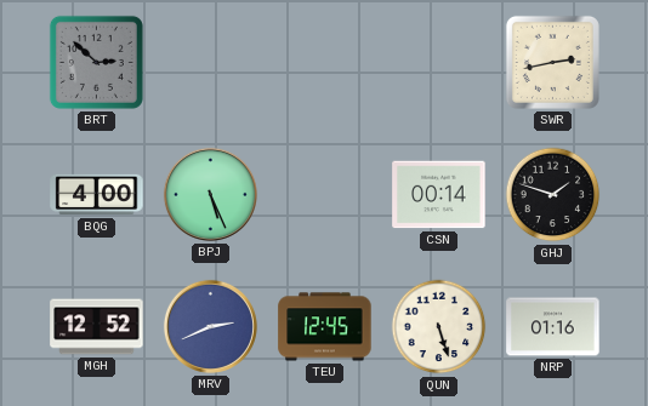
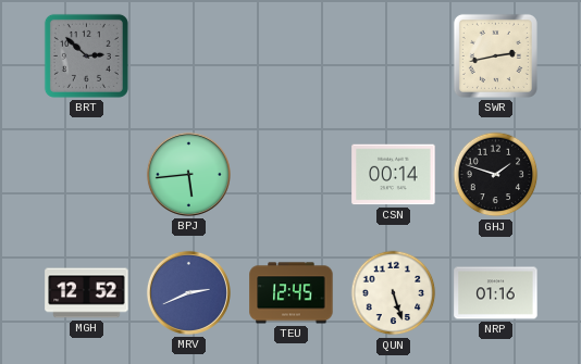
BQG: 4:00 -> none (97, 195)
BPJ: 5:26 -> 5:44 (188, 174)
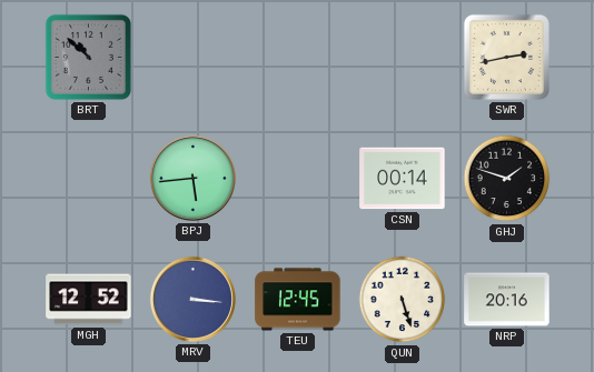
BRT: 2:52 -> 10:52 (88, 57)
MRV: 2:41 -> 3:16 (192, 299)
NRP: 01:16 -> 20:16 (507, 300)
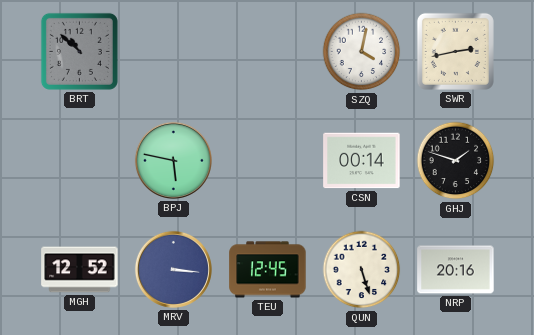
SZQ: none -> 4:02 (362, 52)
BPJ: 5:44 -> 5:47 (173, 160)
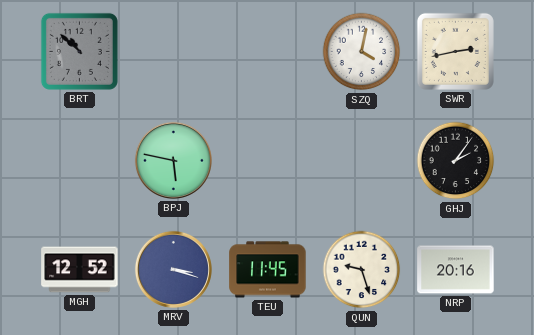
CSN: 00:14 -> none (362, 161)
GHJ: 1:48 -> 2:06 (456, 161)
MRV: 3:16 -> 3:18 (173, 269)
TEU: 12:45 -> 11:45 (268, 270)
QUN: 5:27 -> 9:27 (362, 270)
